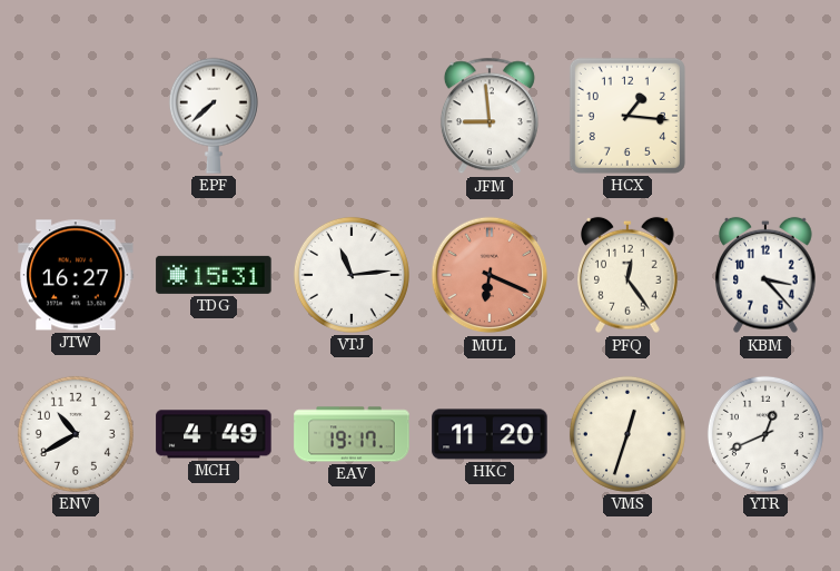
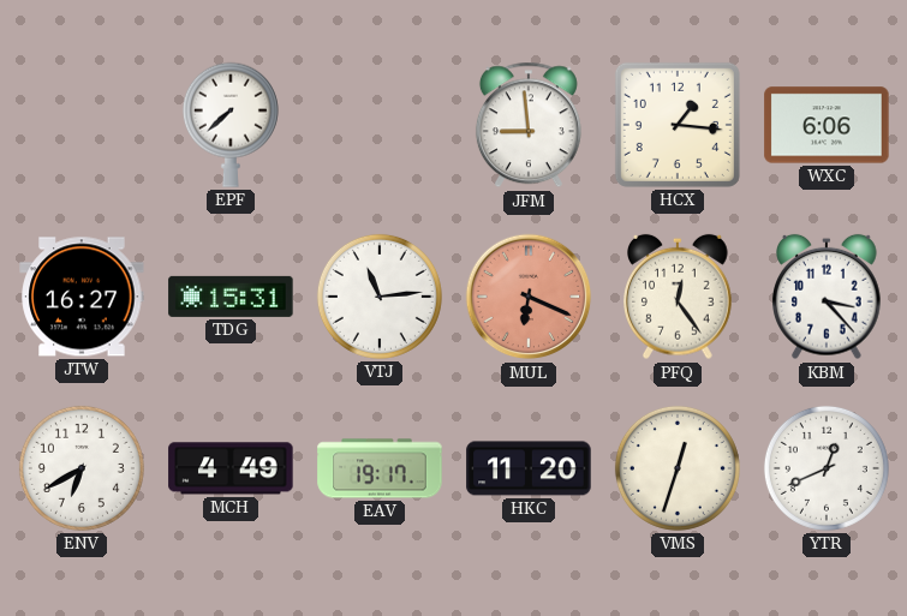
WXC: none -> 6:06 (827, 125)
ENV: 10:40 -> 6:40 (82, 468)
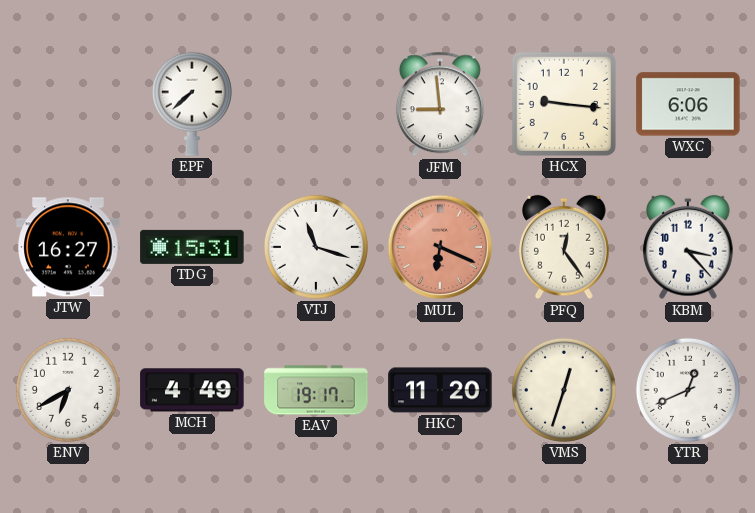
HCX: 1:16 -> 9:16 (564, 104)
VTJ: 11:14 -> 11:18 (316, 247)
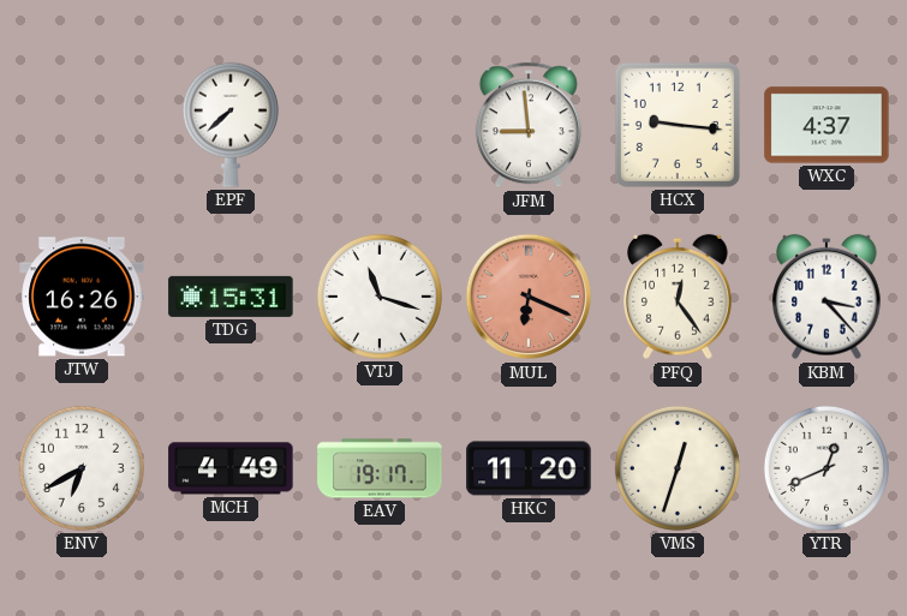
WXC: 6:06 -> 4:37 (827, 125)
JTW: 16:27 -> 16:26 (82, 297)
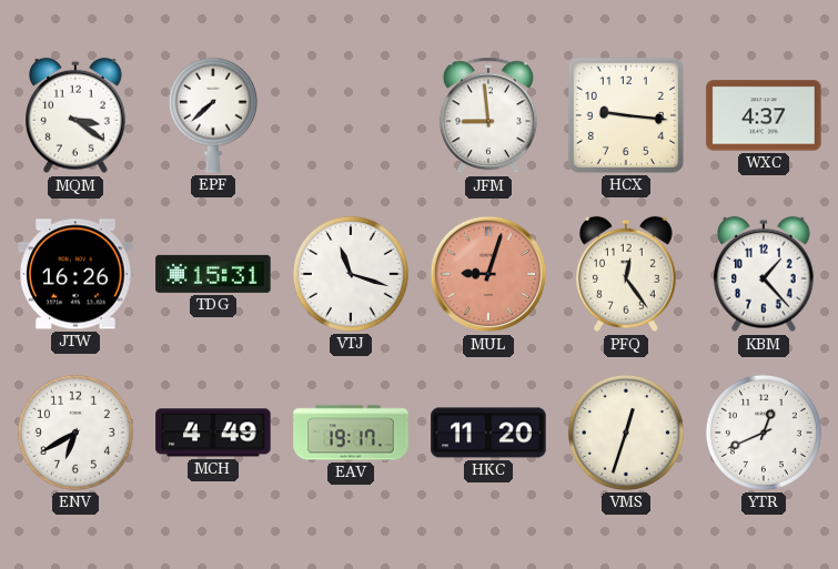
MQM: none -> 3:21 (77, 115)
MUL: 6:19 -> 9:03 (488, 274)
KBM: 3:23 -> 1:23 (765, 274)
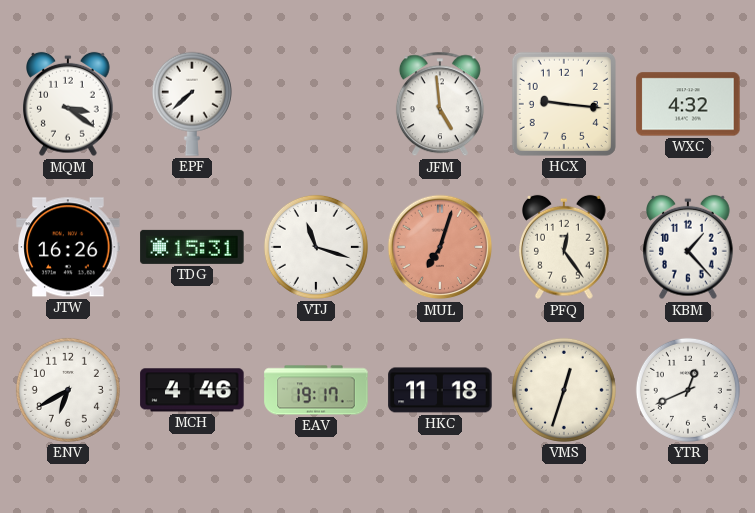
JFM: 8:59 -> 4:59 (440, 104)
WXC: 4:37 -> 4:32 (688, 104)
MUL: 9:03 -> 7:03 (440, 247)
MCH: 4:49 -> 4:46 (192, 390)
HKC: 11:20 -> 11:18 (440, 390)
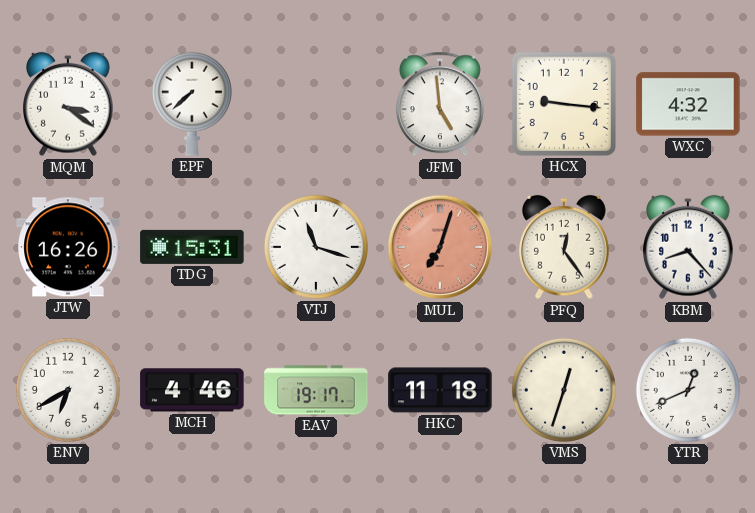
KBM: 1:23 -> 8:23 (689, 247)
